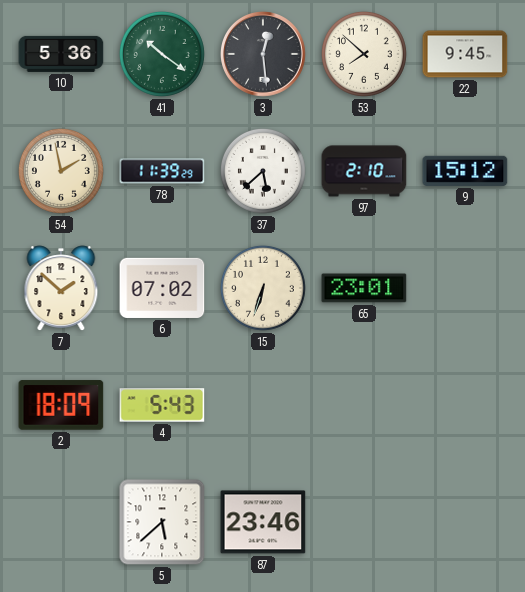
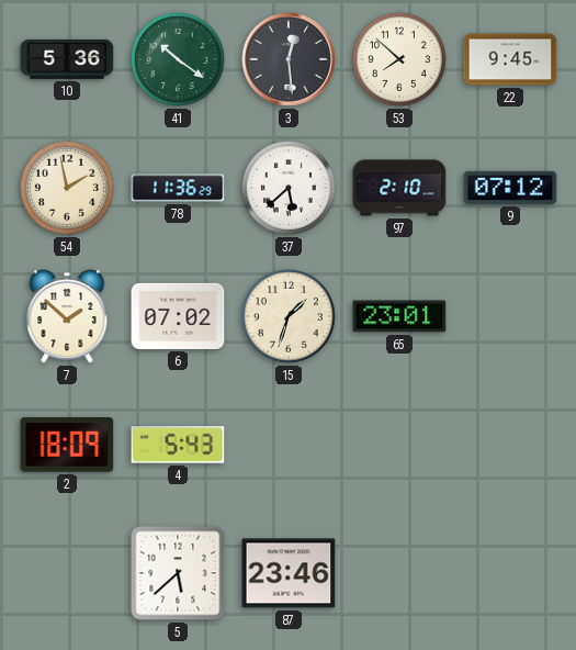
78: 11:39 -> 11:36 (178, 188)
9: 15:12 -> 07:12 (510, 188)
15: 6:33 -> 1:33 (289, 316)
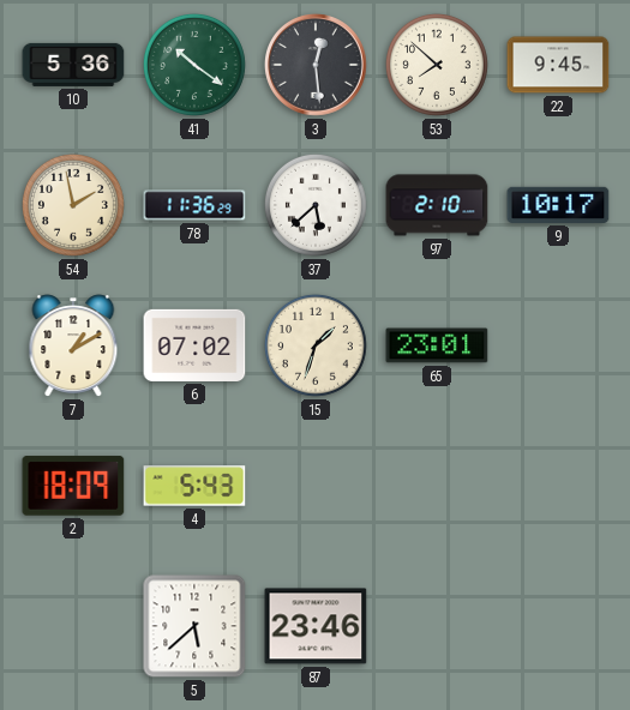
9: 07:12 -> 10:17 (558, 205)
7: 1:52 -> 1:10 (73, 345)
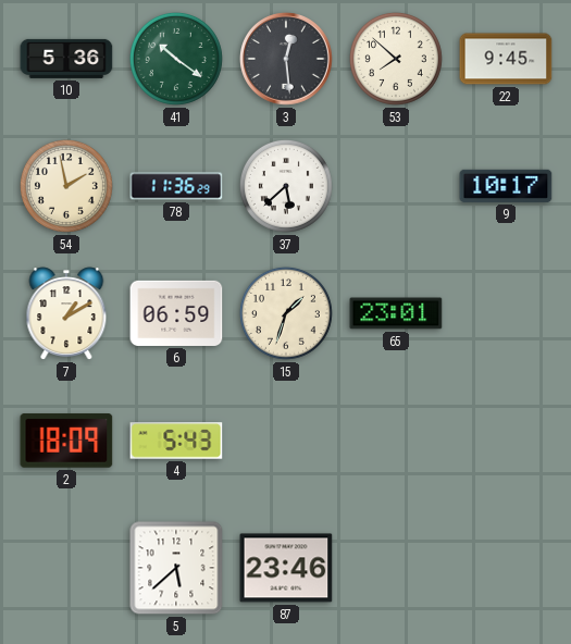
97: 2:10 -> none (437, 205)
6: 07:02 -> 06:59 (176, 313)
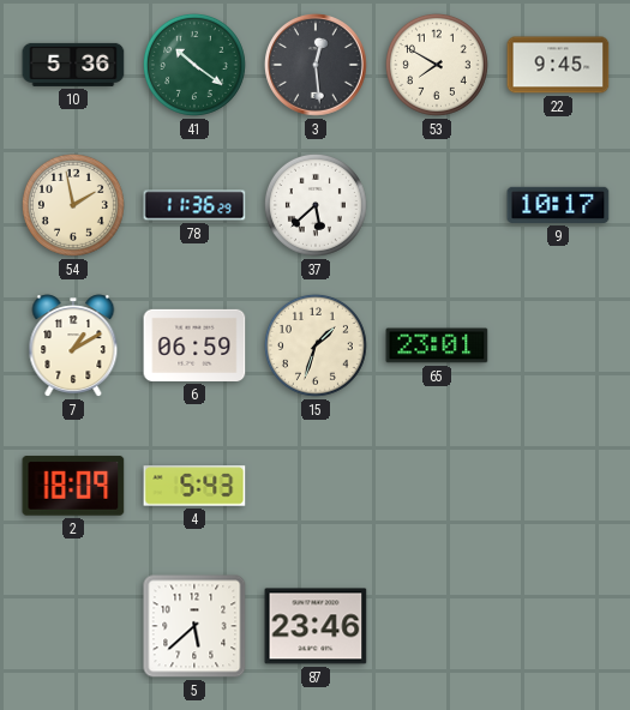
53: 7:52 -> 7:50 (437, 65)
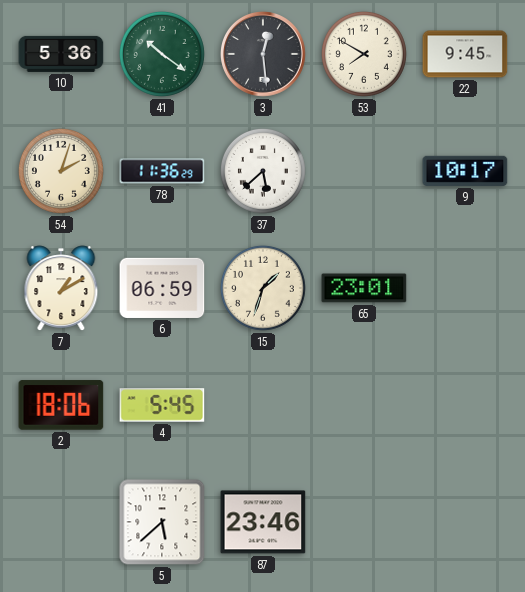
54: 1:58 -> 2:03 (61, 171)
2: 18:09 -> 18:06 (61, 405)
4: 5:43 -> 5:45 (162, 405)
